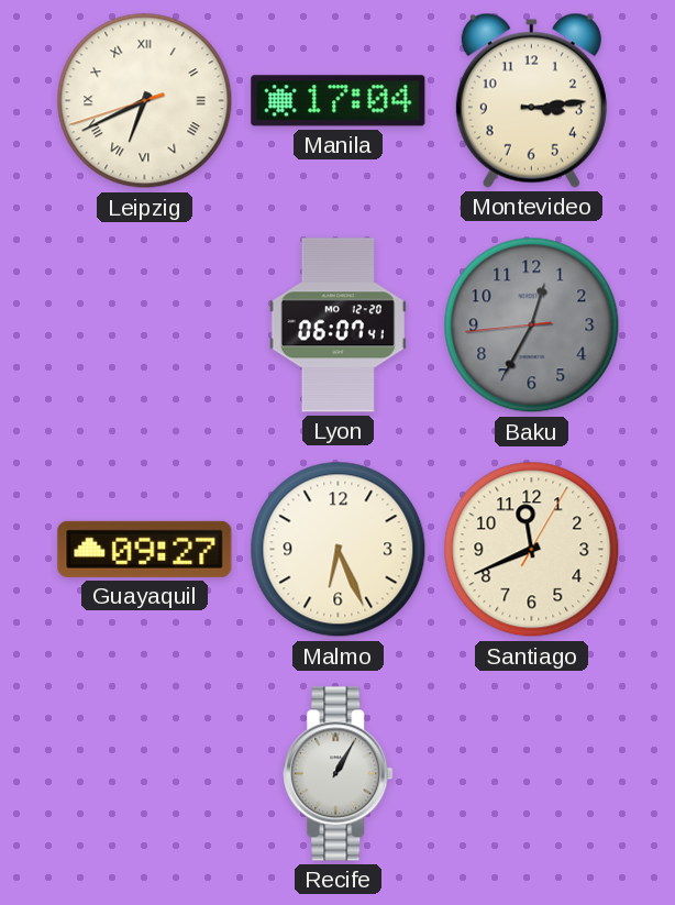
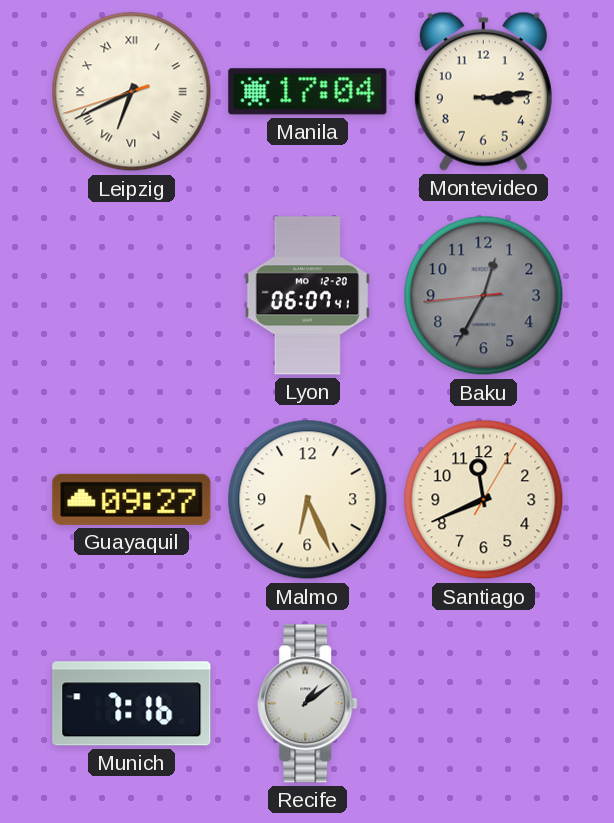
Munich: none -> 7:16 (132, 704)
Recife: 1:05 -> 1:09 (308, 704)
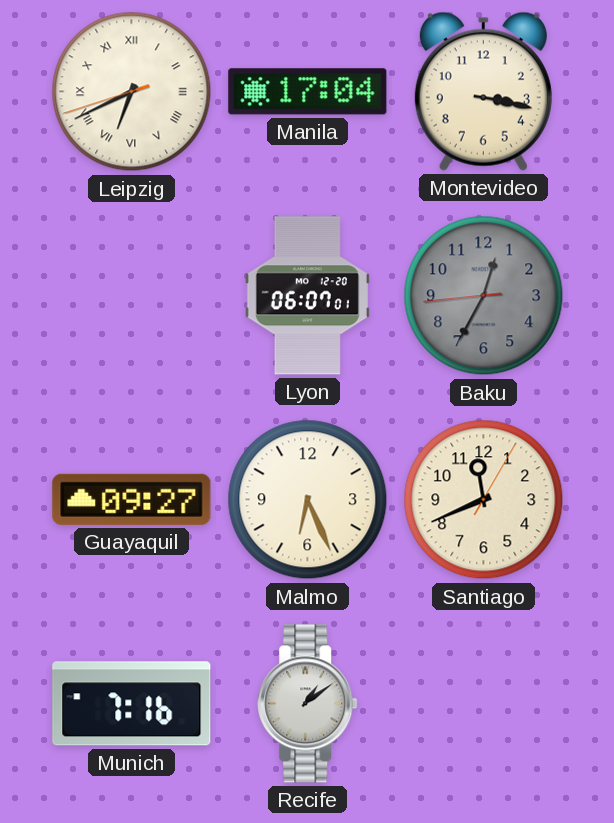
Montevideo: 3:14 -> 3:17 (483, 91)
Lyon: 06:07:41 -> 06:07:01 (307, 296)
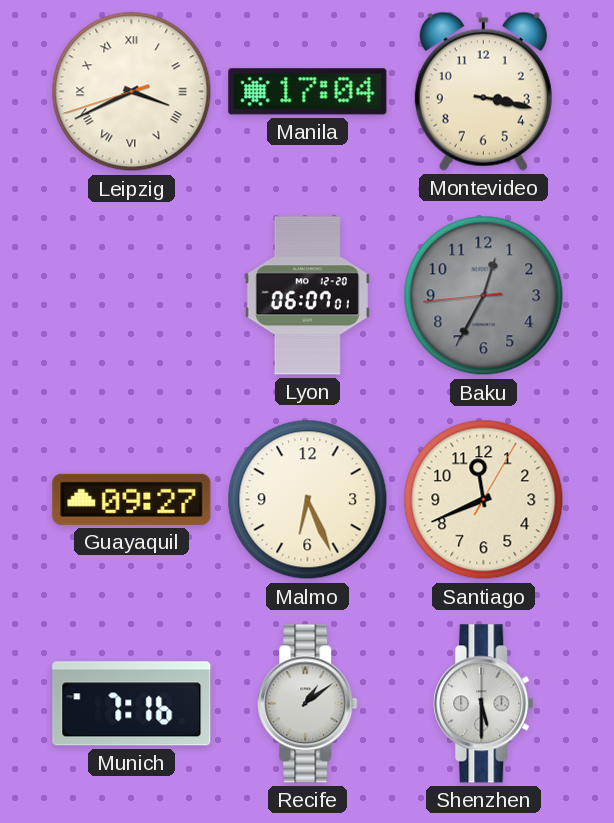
Leipzig: 6:40 -> 3:40 (132, 92)
Shenzhen: none -> 5:30 (484, 704)
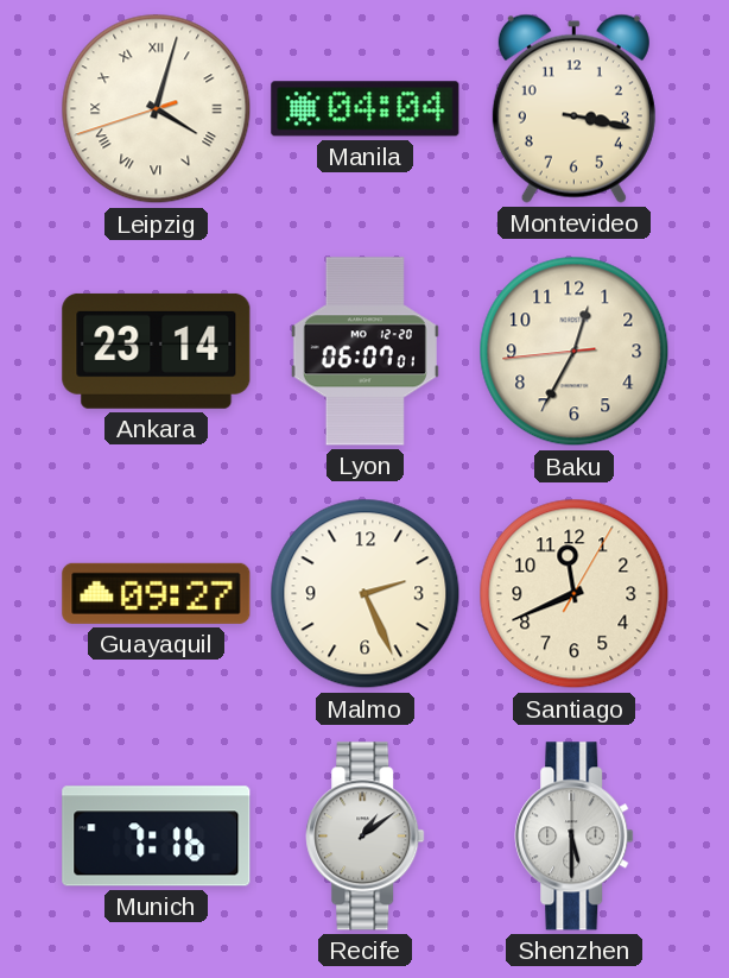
Leipzig: 3:40 -> 4:02 (157, 109)
Manila: 17:04 -> 04:04 (366, 109)
Ankara: none -> 23:14 (157, 351)
Baku dial: grey -> cream (575, 352)
Malmo: 6:26 -> 2:26 (366, 594)
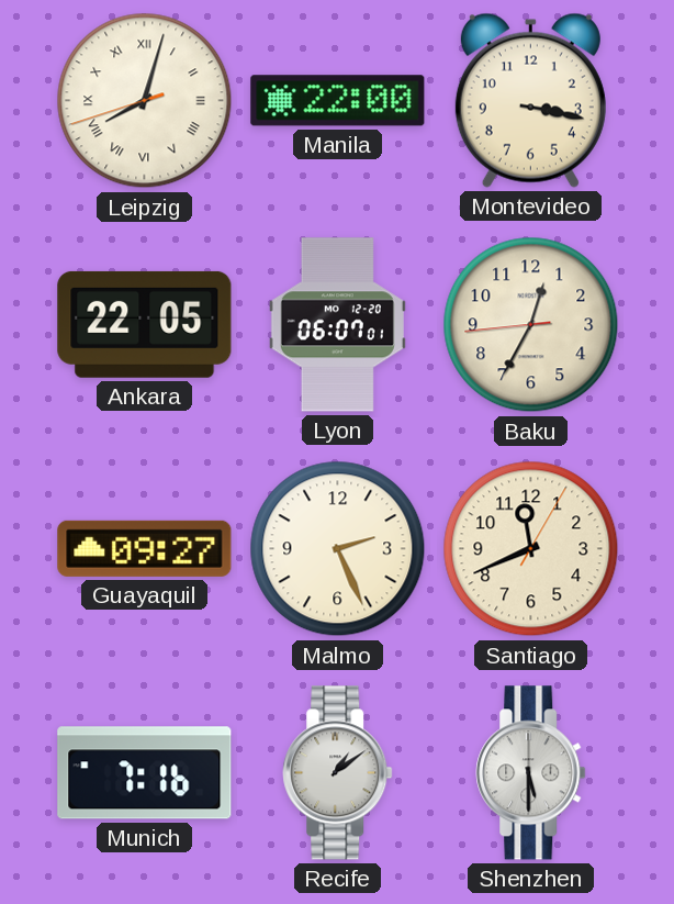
Leipzig: 4:02 -> 8:02 (145, 101)
Manila: 04:04 -> 22:00 (338, 101)
Ankara: 23:14 -> 22:05 (145, 324)
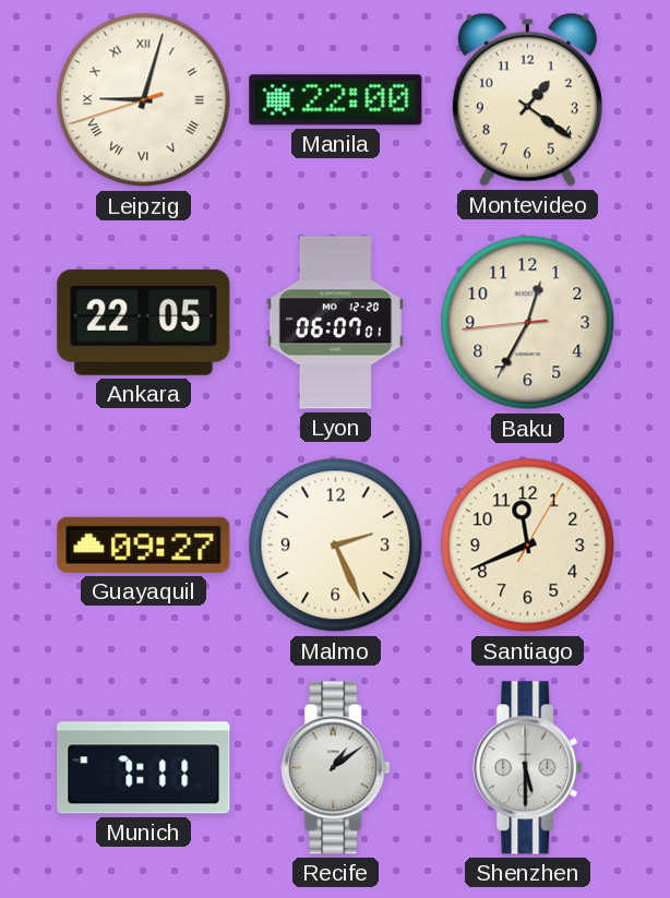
Leipzig: 8:02 -> 9:02 (144, 100)
Montevideo: 3:17 -> 1:21 (527, 99)
Munich: 7:16 -> 7:11 (144, 768)
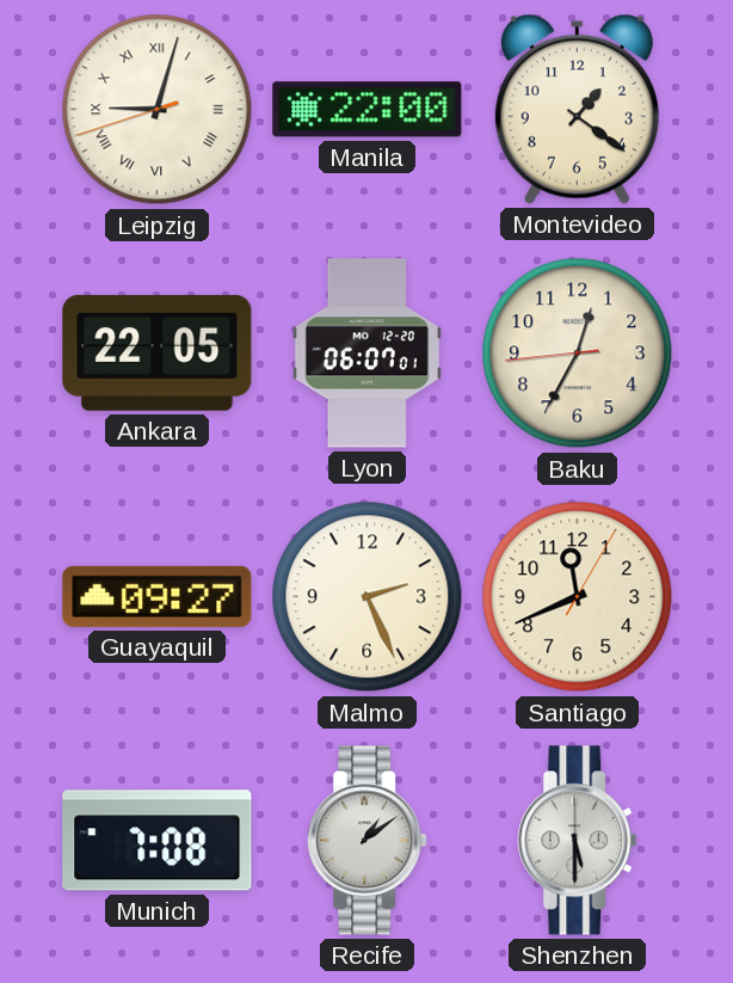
Munich: 7:11 -> 7:08 (158, 841)
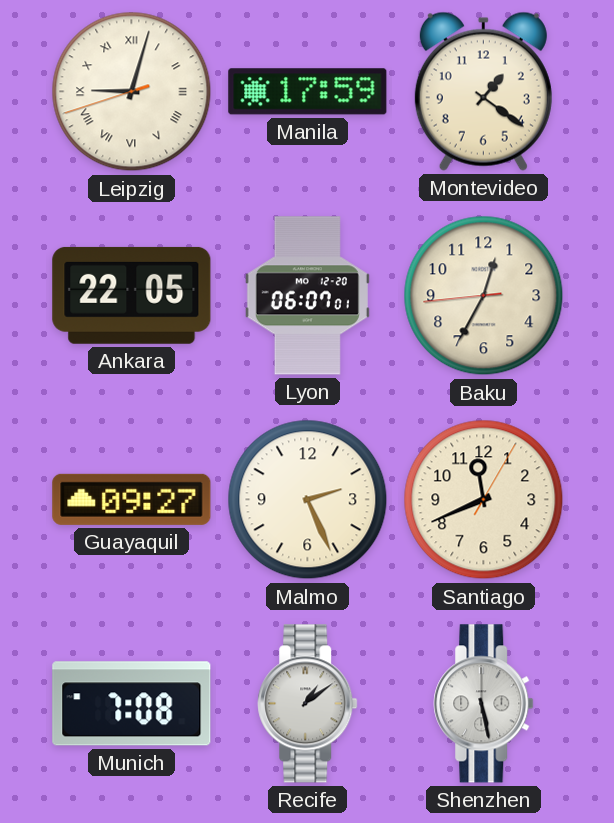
Manila: 22:00 -> 17:59 (308, 92)
Shenzhen: 5:30 -> 5:28 (484, 704)
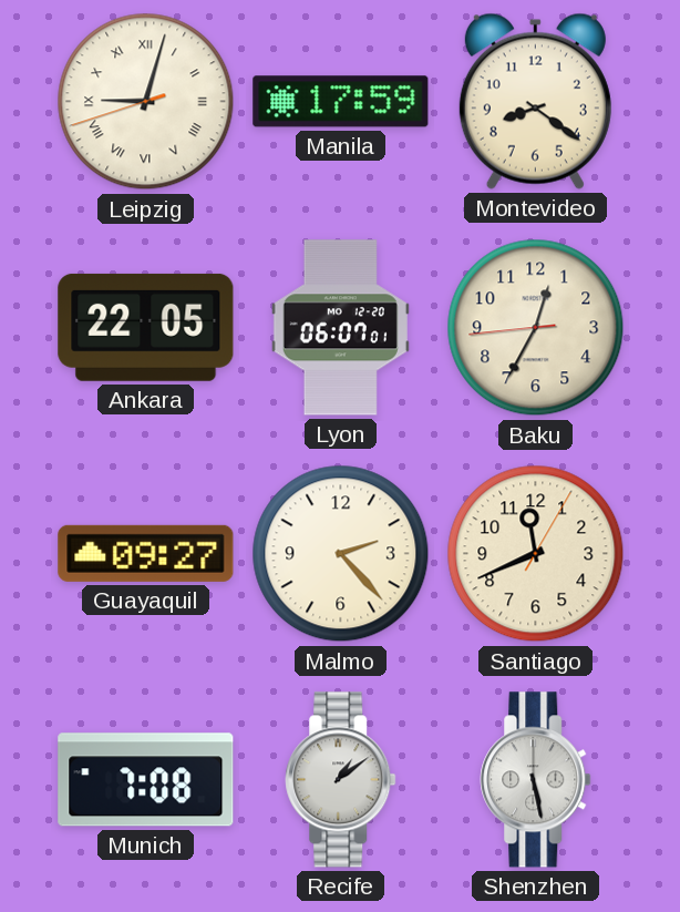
Montevideo: 1:21 -> 8:21 (535, 101)
Malmo: 2:26 -> 2:23 (341, 554)
